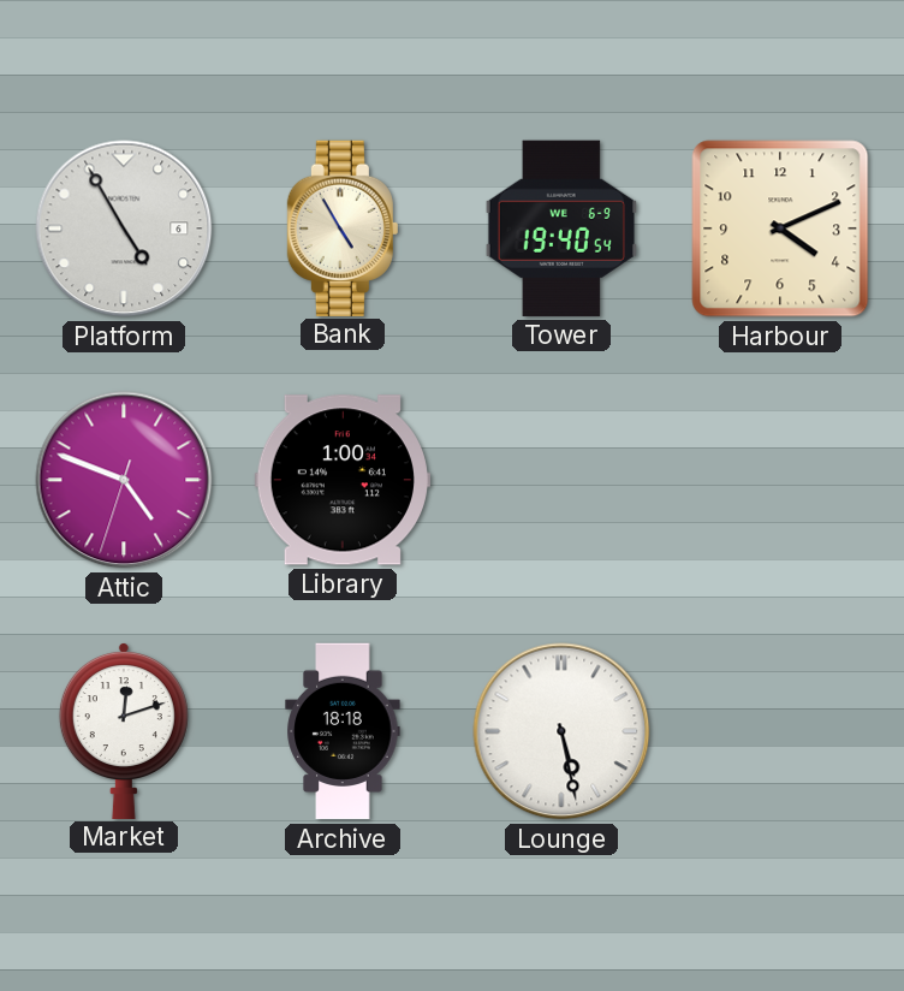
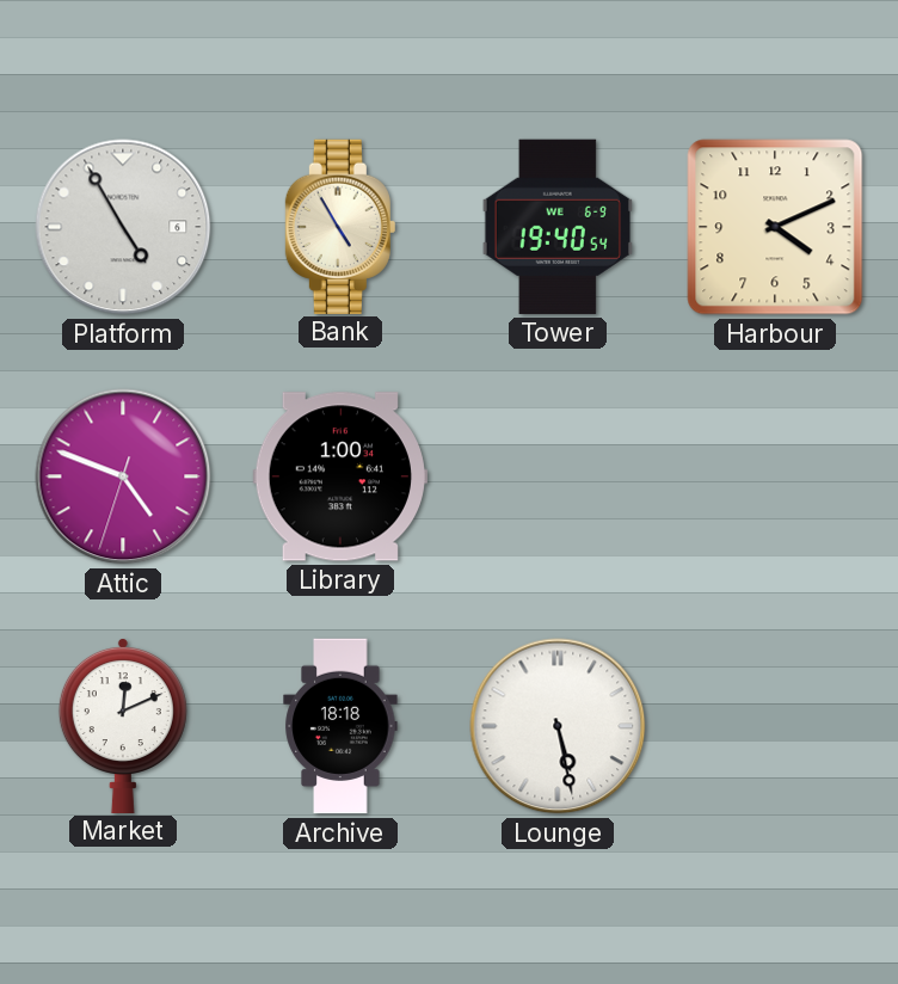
Market: 12:12 -> 12:11 (123, 725)
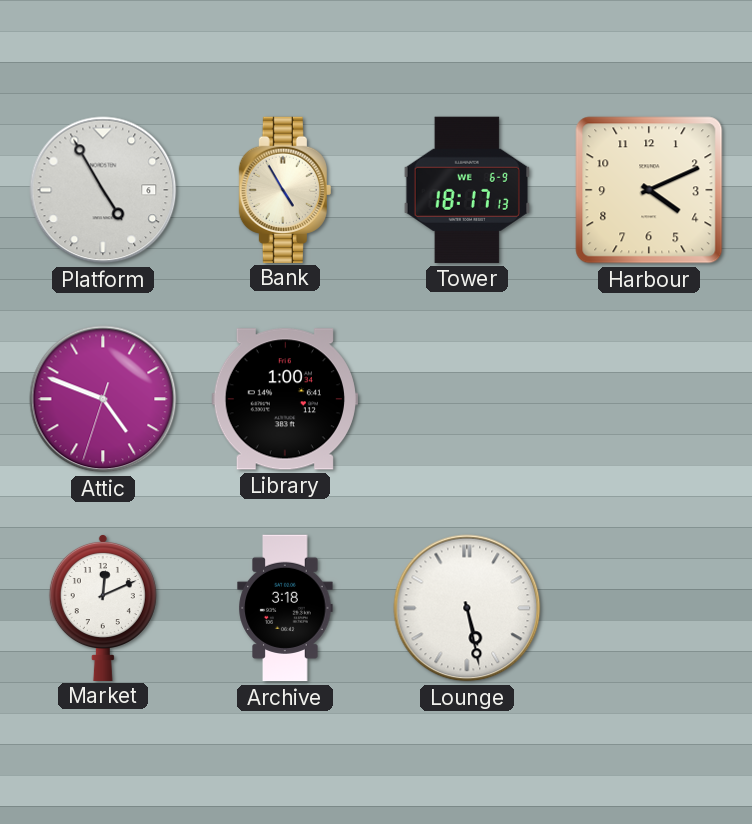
Tower: 19:40 -> 18:17 (466, 190)
Archive: 18:18 -> 3:18 (285, 608)
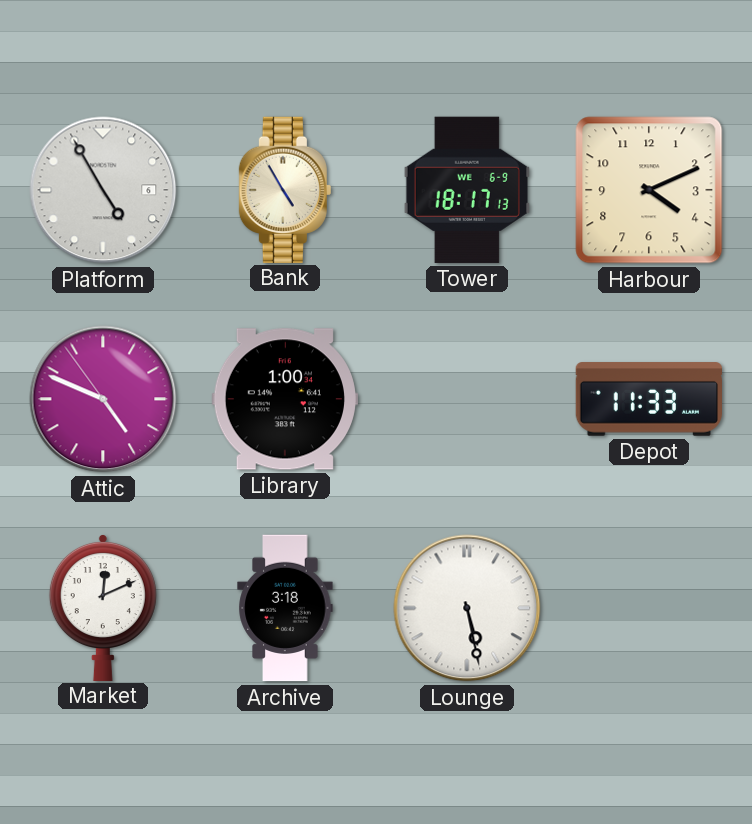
Attic: 4:48:33 -> 4:48:54 (103, 399)
Depot: none -> 11:33 (648, 399)
